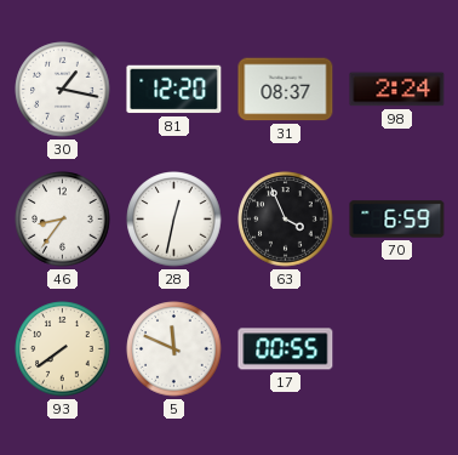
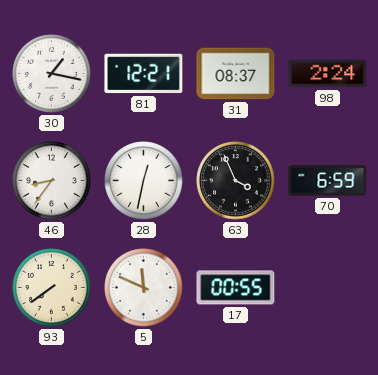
81: 12:20 -> 12:21 (144, 74)
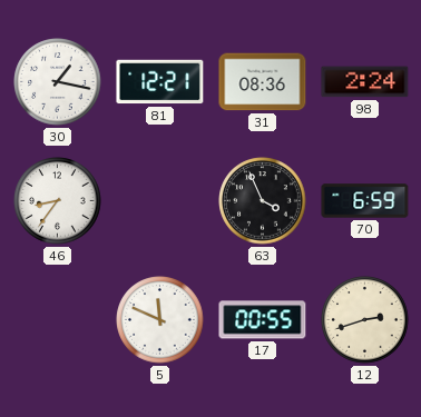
31: 08:37 -> 08:36 (263, 82)
28: 12:32 -> none (144, 181)
93: 7:39 -> none (52, 288)
12: none -> 2:42 (365, 320)
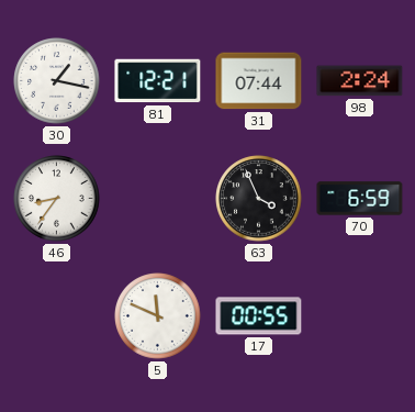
31: 08:36 -> 07:44 (259, 81)
12: 2:42 -> none (365, 320)
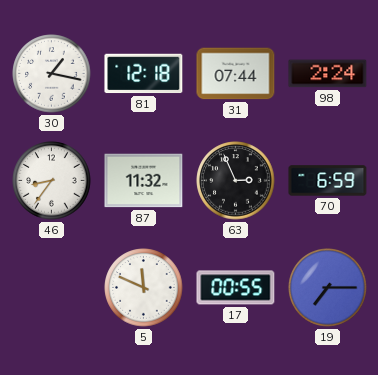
81: 12:21 -> 12:18 (144, 74)
87: none -> 11:32 (144, 181)
63: 3:56 -> 2:56 (236, 181)
19: none -> 7:15 (328, 288)
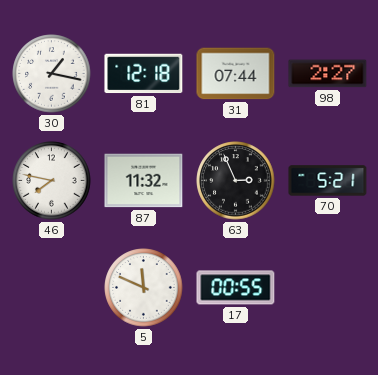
98: 2:24 -> 2:27 (328, 74)
46: 8:36 -> 7:47 (52, 181)
70: 6:59 -> 5:21 (328, 181)
19: 7:15 -> none (328, 288)
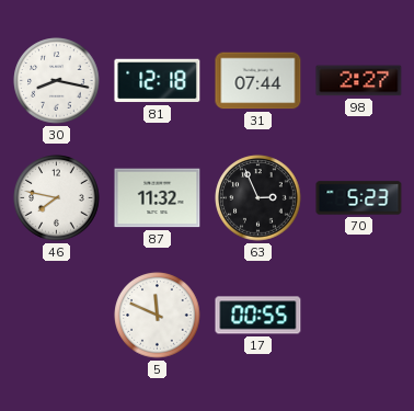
30: 1:17 -> 8:17 (57, 81)
70: 5:21 -> 5:23 (359, 198)
